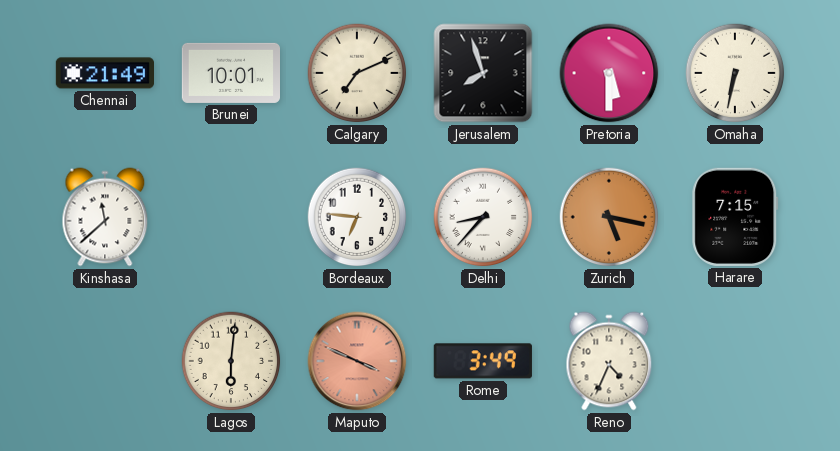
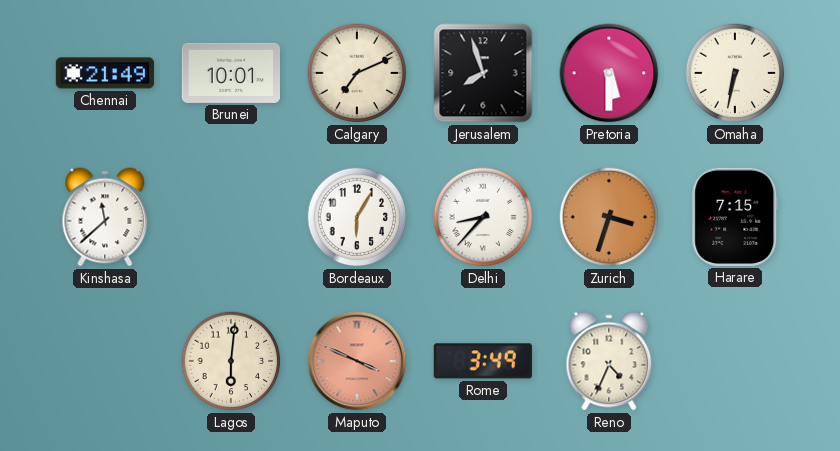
Bordeaux: 6:46 -> 6:05 (357, 217)
Zurich: 5:17 -> 3:33 (609, 217)
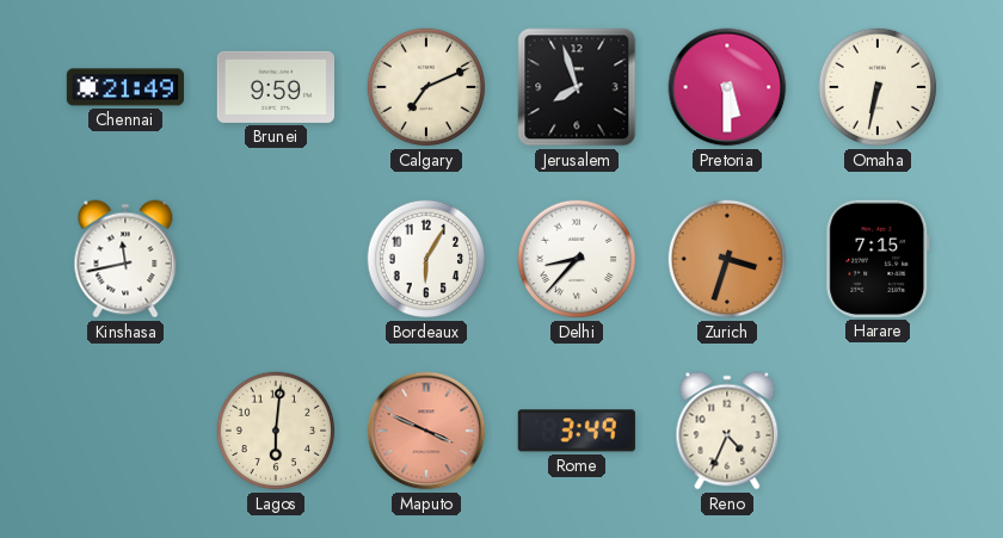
Brunei: 10:01 -> 9:59 (275, 87)
Kinshasa: 11:38 -> 11:43 (125, 259)
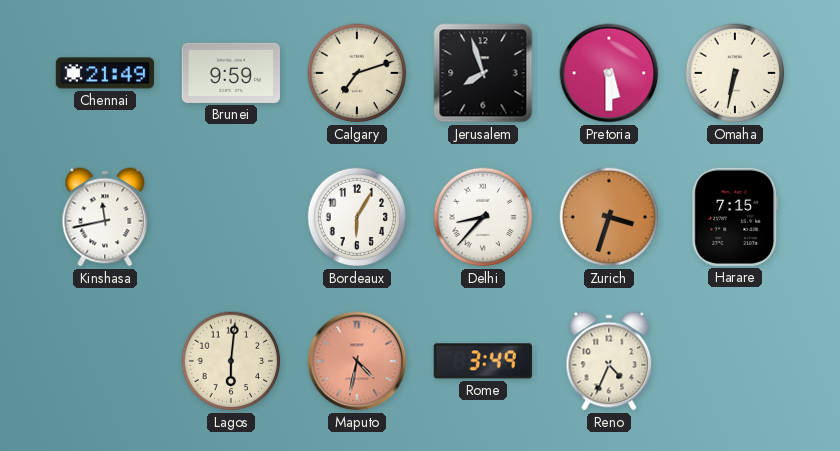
Calgary: 7:11 -> 7:12 (357, 73)
Maputo: 3:49 -> 4:32 (357, 361)
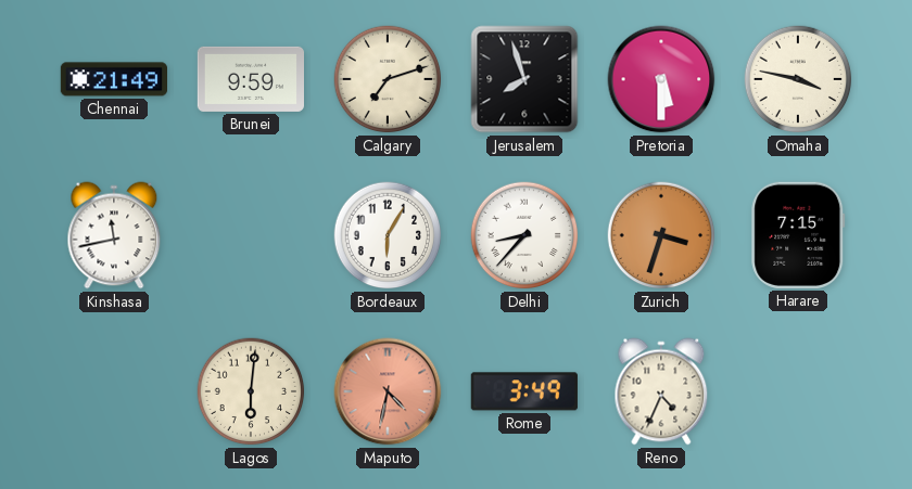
Omaha: 6:32 -> 3:47 (798, 79)
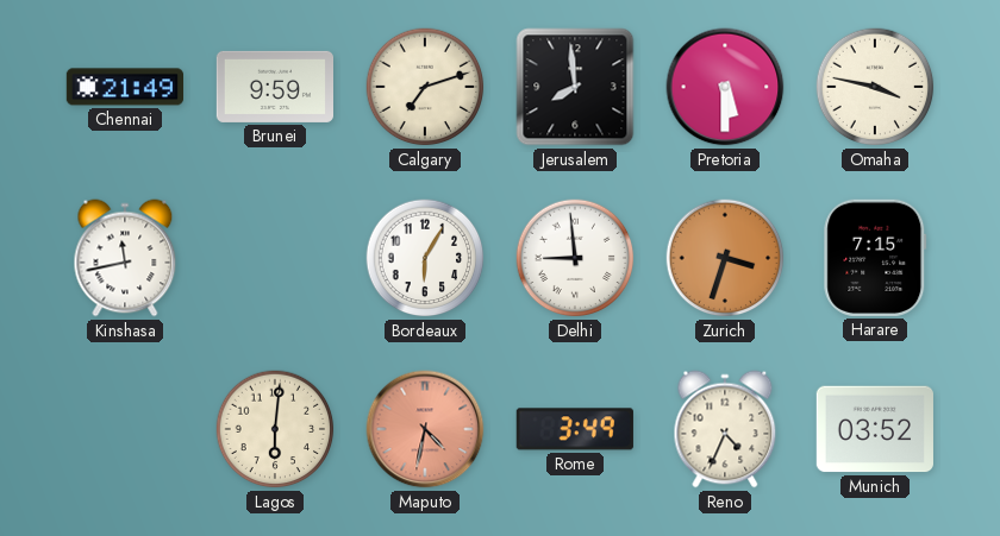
Jerusalem: 7:57 -> 7:59 (575, 87)
Delhi: 8:37 -> 8:59 (575, 258)
Munich: none -> 03:52 (875, 429)
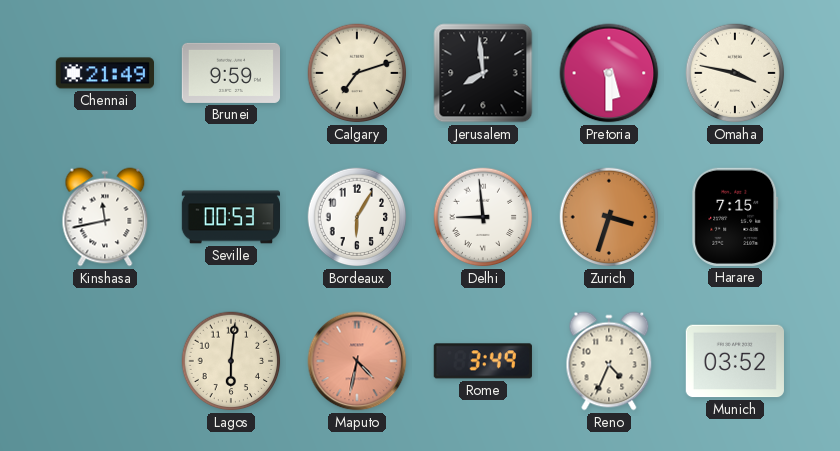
Seville: none -> 00:53 (230, 217)
